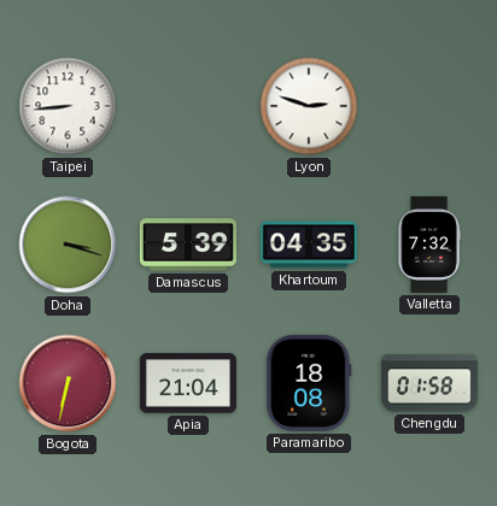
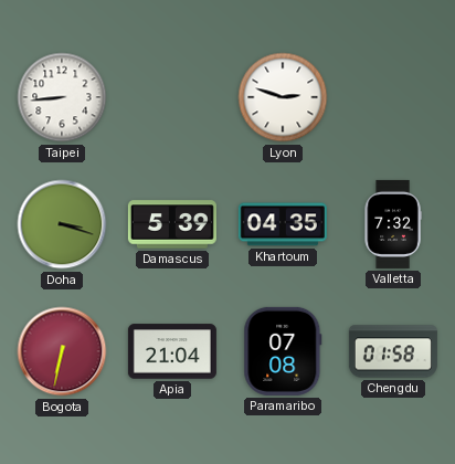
Paramaribo: 18:08 -> 07:08 (283, 351)
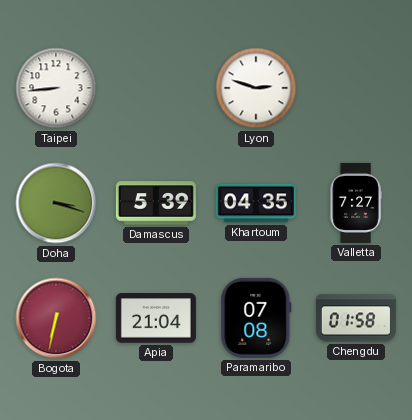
Valletta: 7:32 -> 7:27 (356, 203)
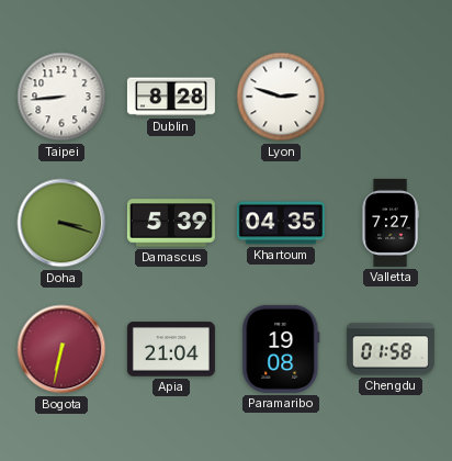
Dublin: none -> 8:28 (171, 97)
Paramaribo: 07:08 -> 19:08 (281, 349)
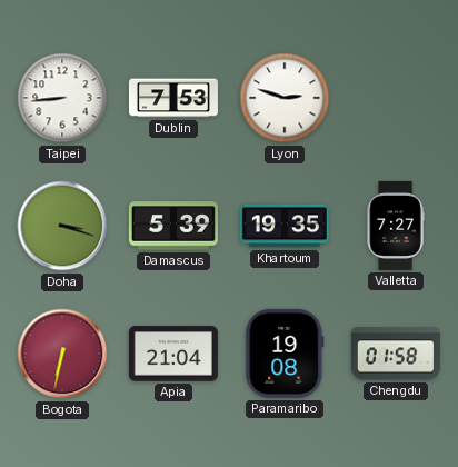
Dublin: 8:28 -> 7:53 (173, 98)
Khartoum: 04:35 -> 19:35 (285, 226)
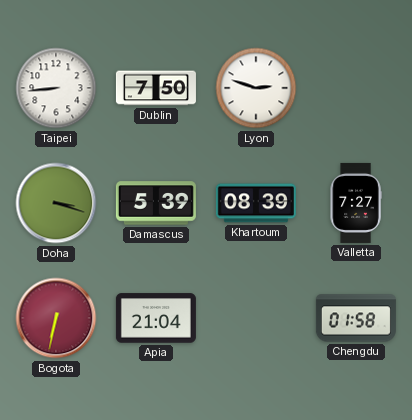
Dublin: 7:53 -> 7:50 (156, 88)
Khartoum: 19:35 -> 08:39 (256, 203)
Paramaribo: 19:08 -> none (285, 354)
